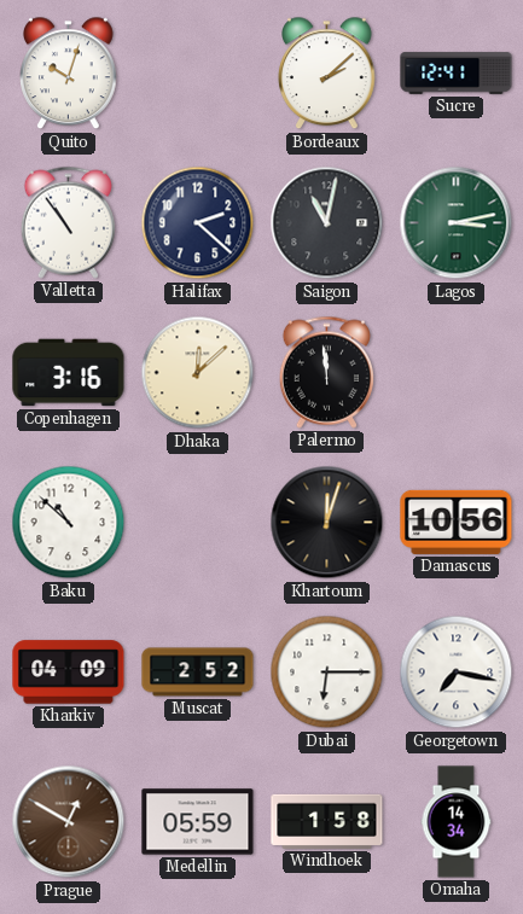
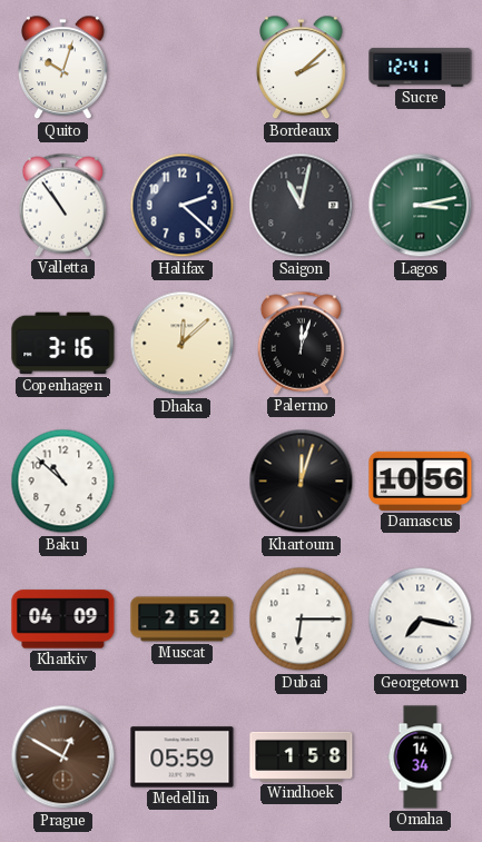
Palermo: 11:59 -> 12:03 (301, 343)
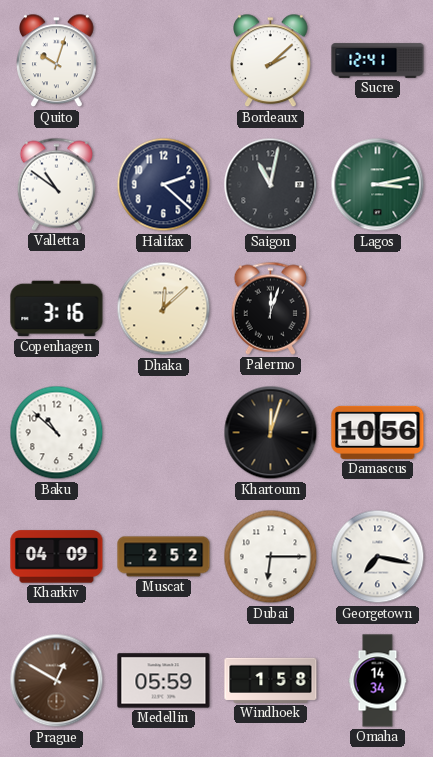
Valletta: 10:54 -> 10:51 (56, 184)
